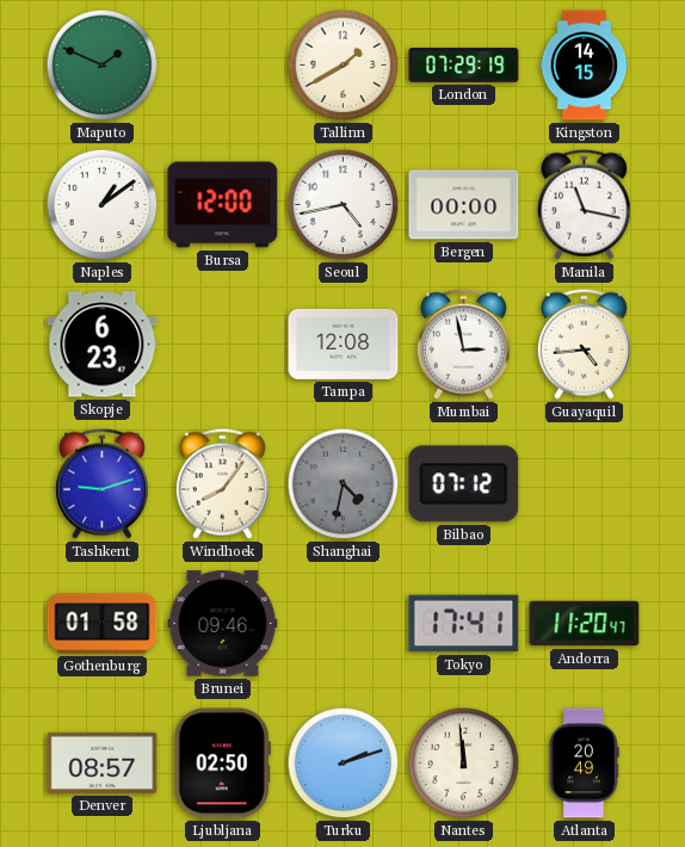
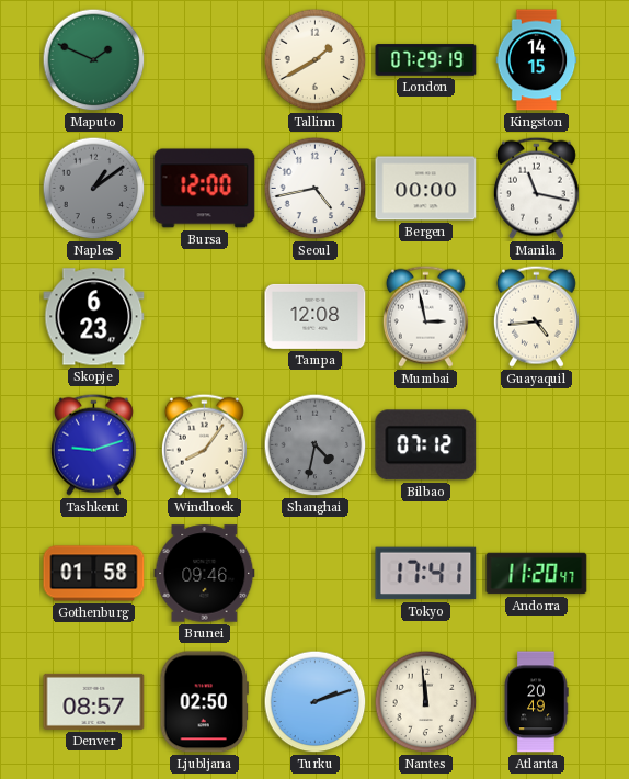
Naples dial: white -> grey (94, 189)
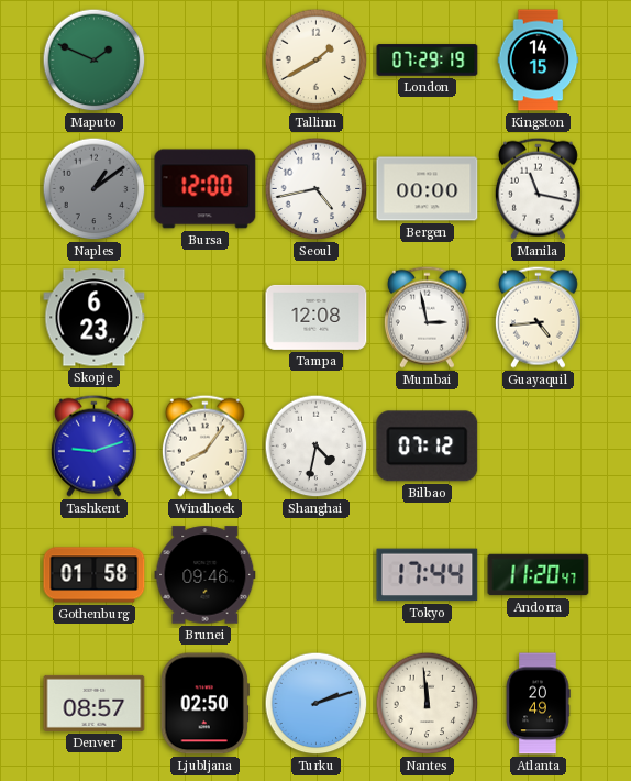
Shanghai dial: grey -> white (317, 447)
Tokyo: 17:41 -> 17:44 (428, 575)
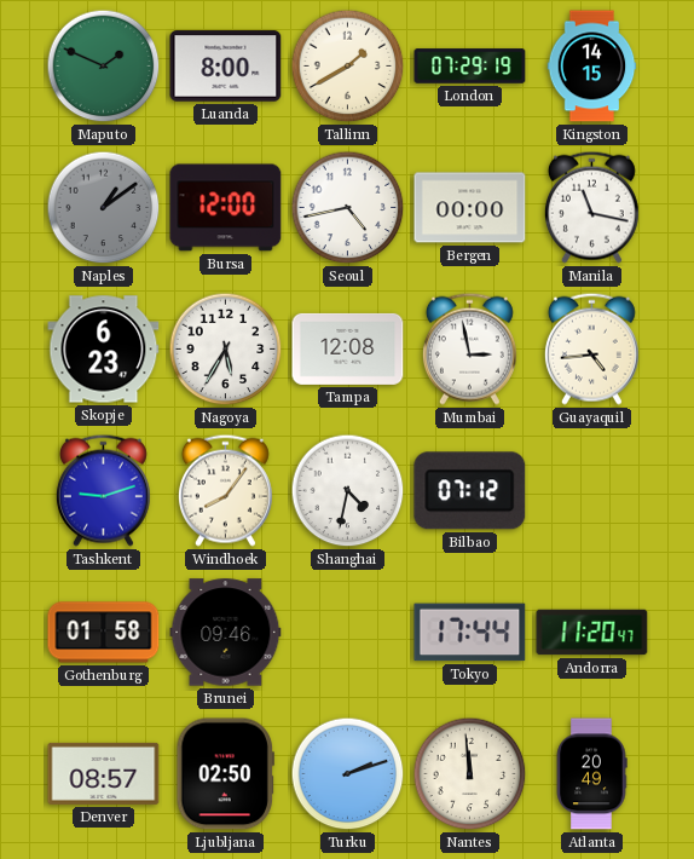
Luanda: none -> 8:00 (226, 67)
Nagoya: none -> 5:35 (226, 350)
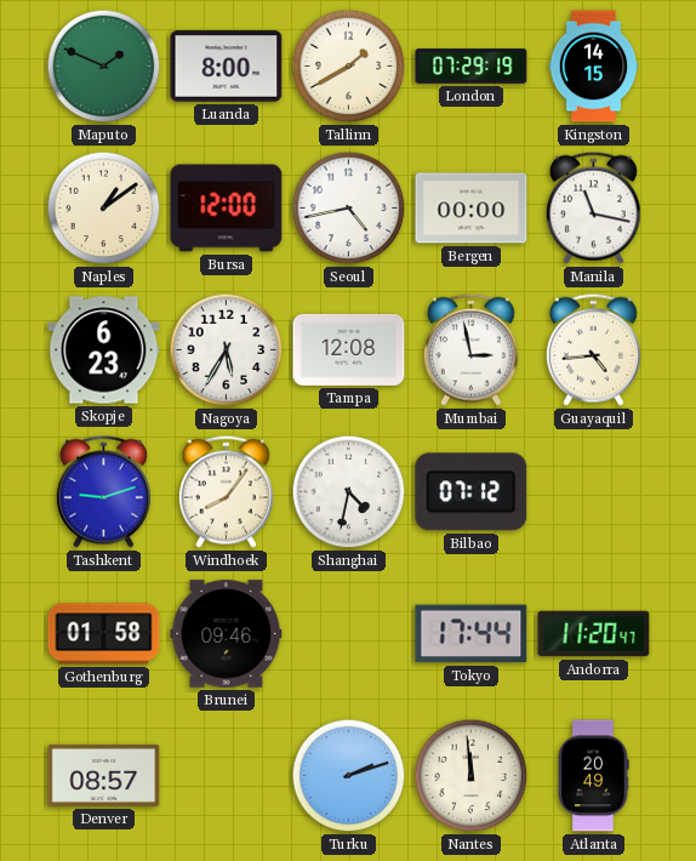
Naples dial: grey -> cream (104, 209)
Ljubljana: 02:50 -> none (225, 774)
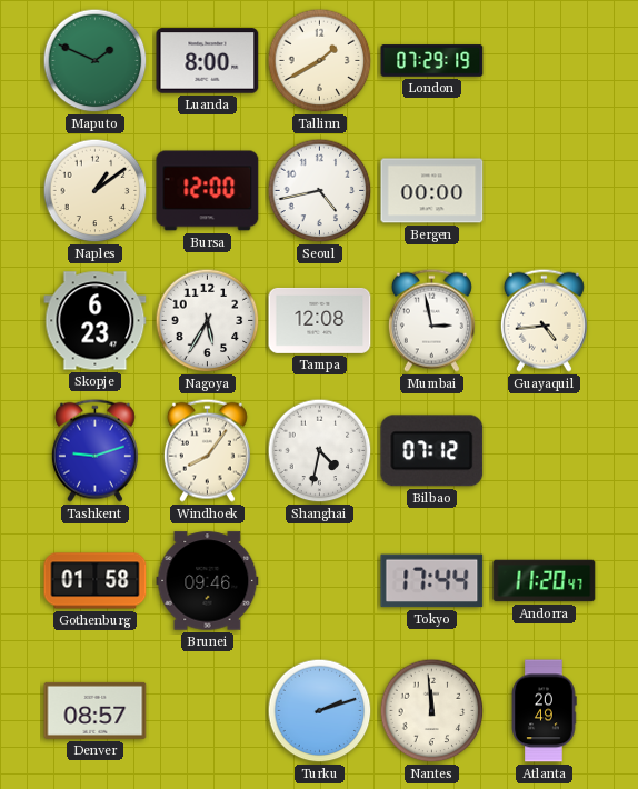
Kingston: 14:15 -> none (594, 67)
Manila: 11:17 -> none (593, 207)
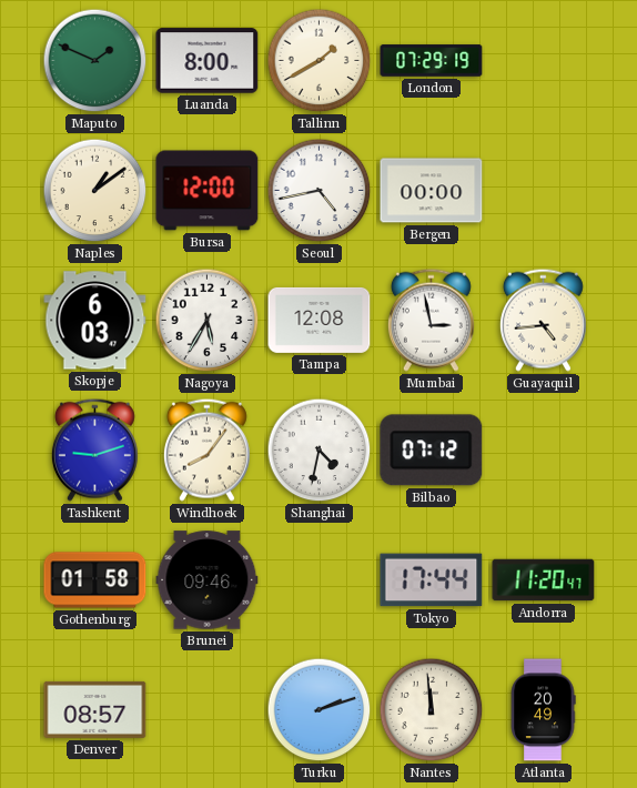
Skopje: 6:23 -> 6:03 (95, 321)
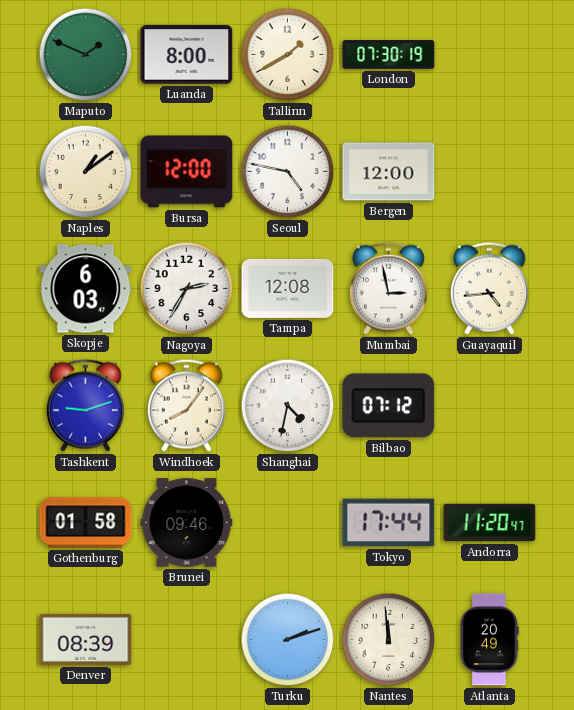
London: 07:29 -> 07:30 (389, 55)
Seoul: 4:43 -> 4:47 (288, 172)
Bergen: 00:00 -> 12:00 (389, 172)
Nagoya: 5:35 -> 2:35 (187, 289)
Denver: 08:57 -> 08:39 (86, 639)
